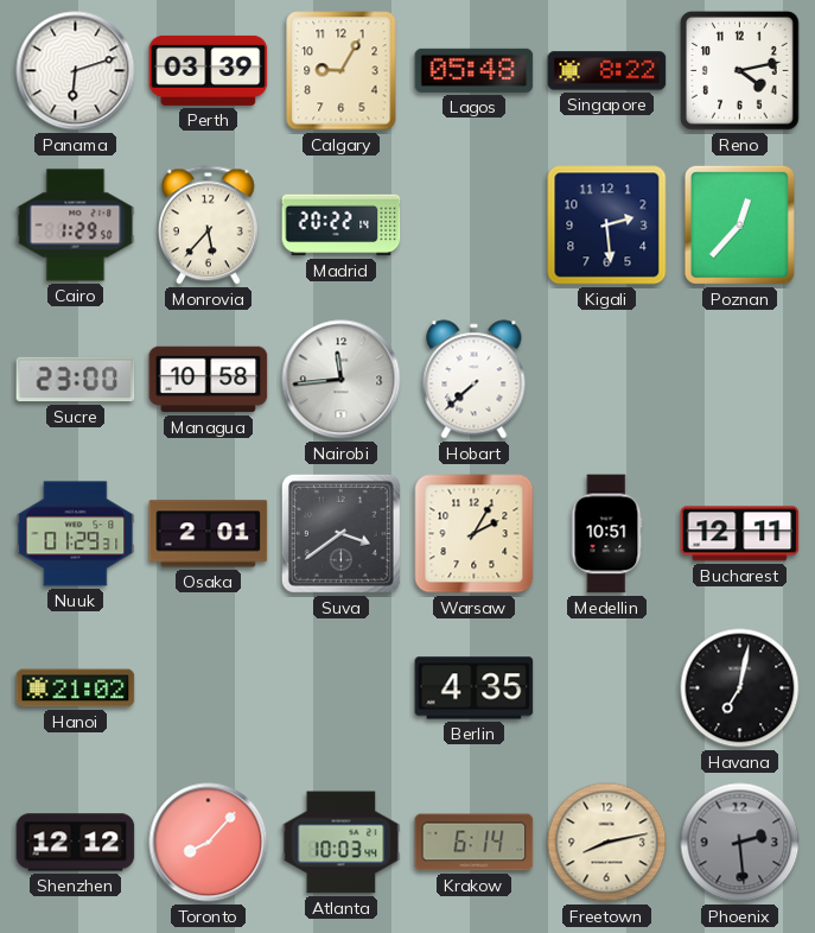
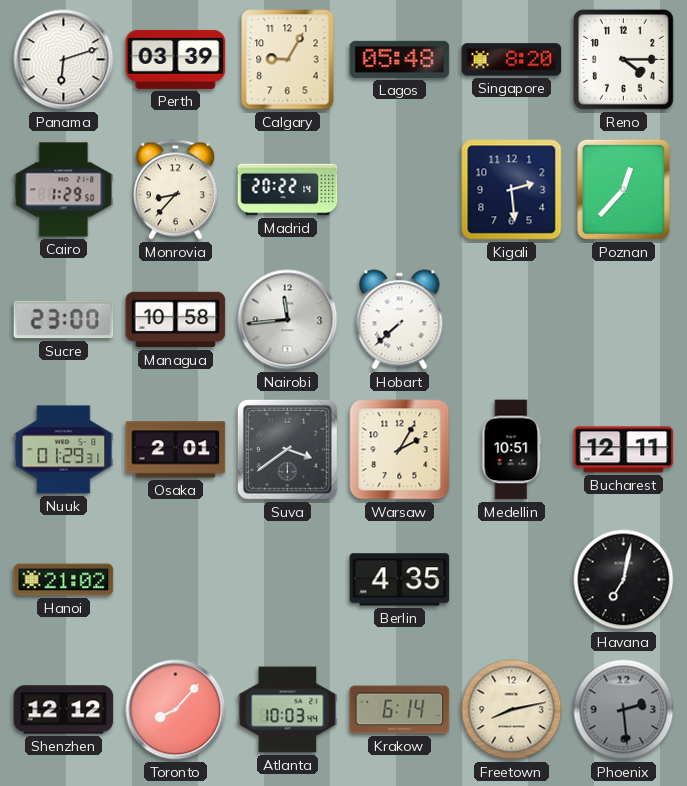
Singapore: 8:22 -> 8:20 (512, 60)
Reno: 4:13 -> 4:15 (624, 60)
Monrovia: 5:37 -> 8:37 (175, 190)
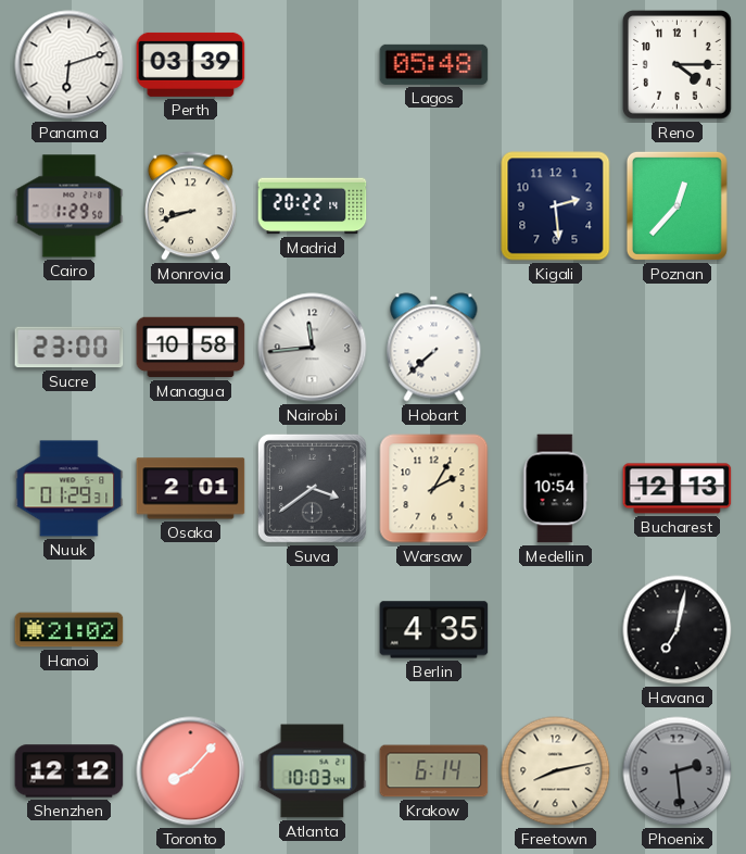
Calgary: 9:05 -> none (288, 60)
Singapore: 8:20 -> none (512, 60)
Monrovia: 8:37 -> 8:42 (190, 206)
Medellin: 10:51 -> 10:54 (555, 489)
Bucharest: 12:11 -> 12:13 (678, 489)
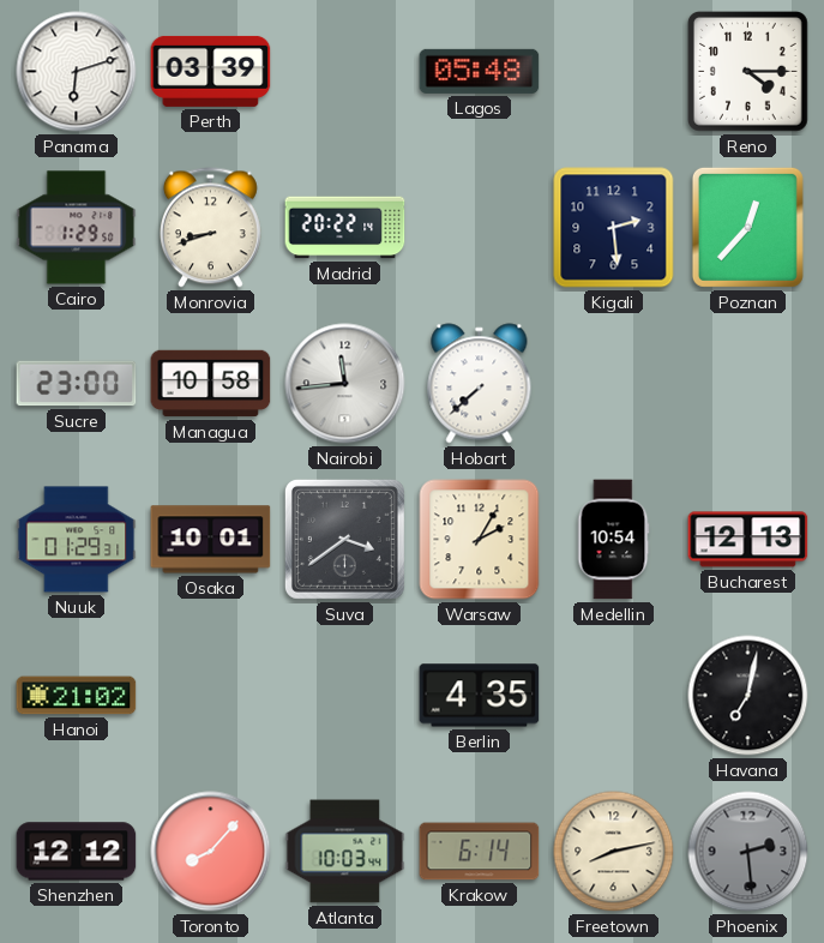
Osaka: 2:01 -> 10:01 (211, 540)
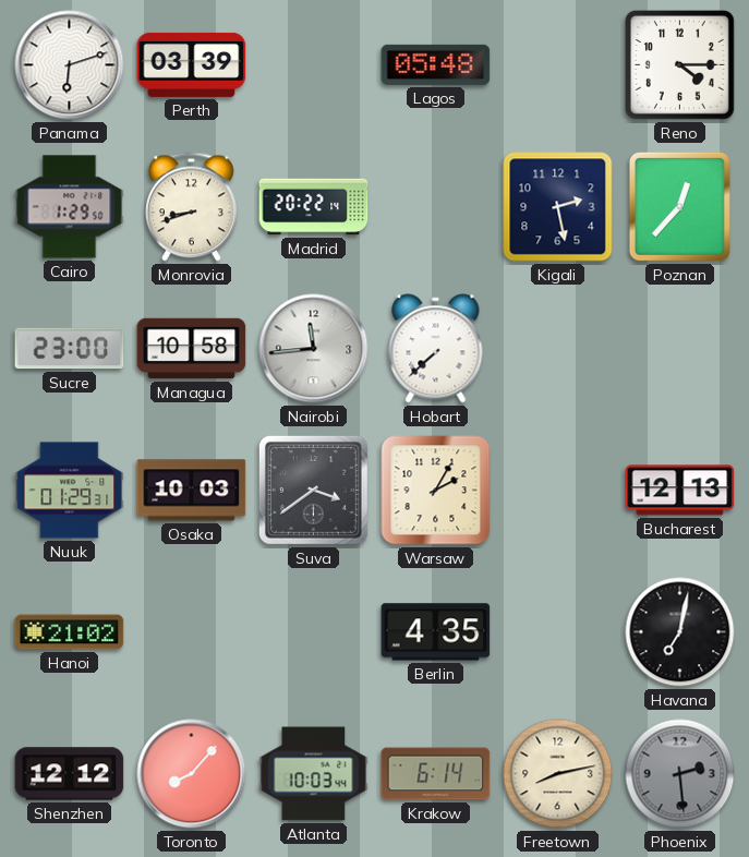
Kigali: 2:29 -> 2:28 (558, 207)
Osaka: 10:01 -> 10:03 (192, 491)
Medellin: 10:54 -> none (613, 540)
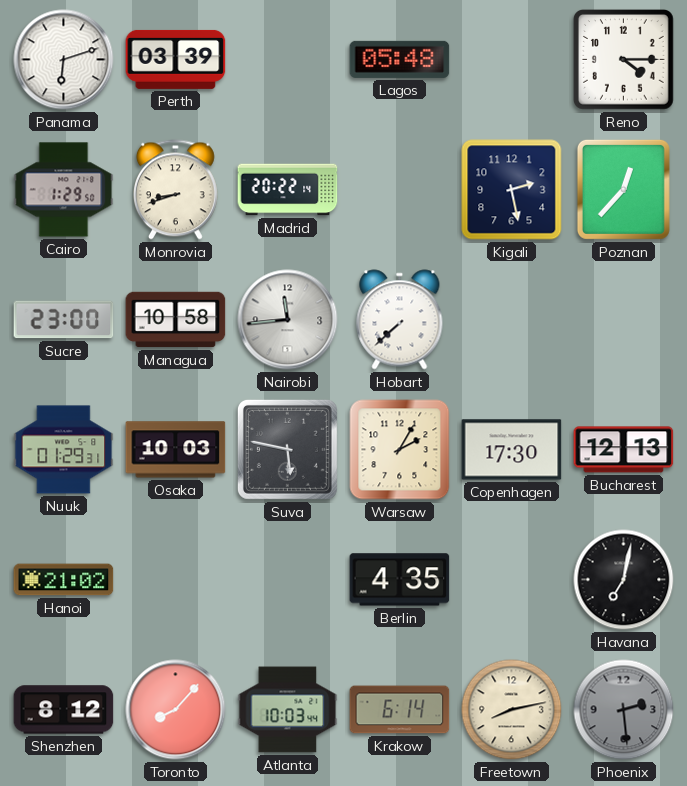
Suva: 3:39 -> 5:47 (287, 449)
Copenhagen: none -> 17:30 (512, 450)
Shenzhen: 12:12 -> 8:12 (64, 710)
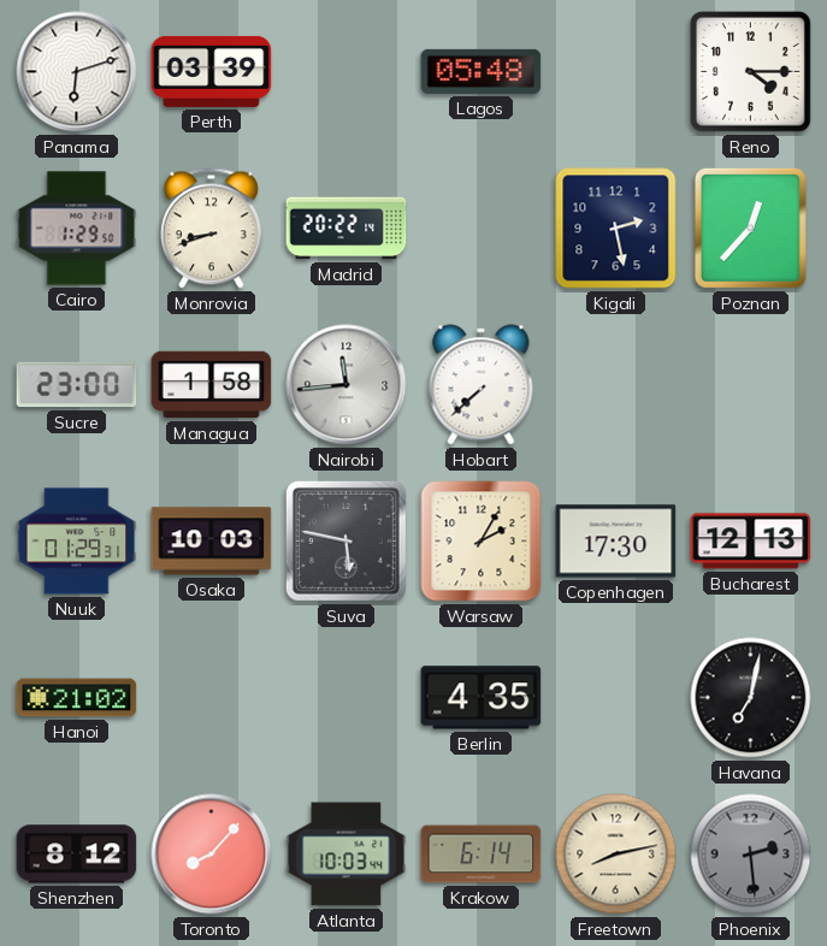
Managua: 10:58 -> 1:58 (212, 385)
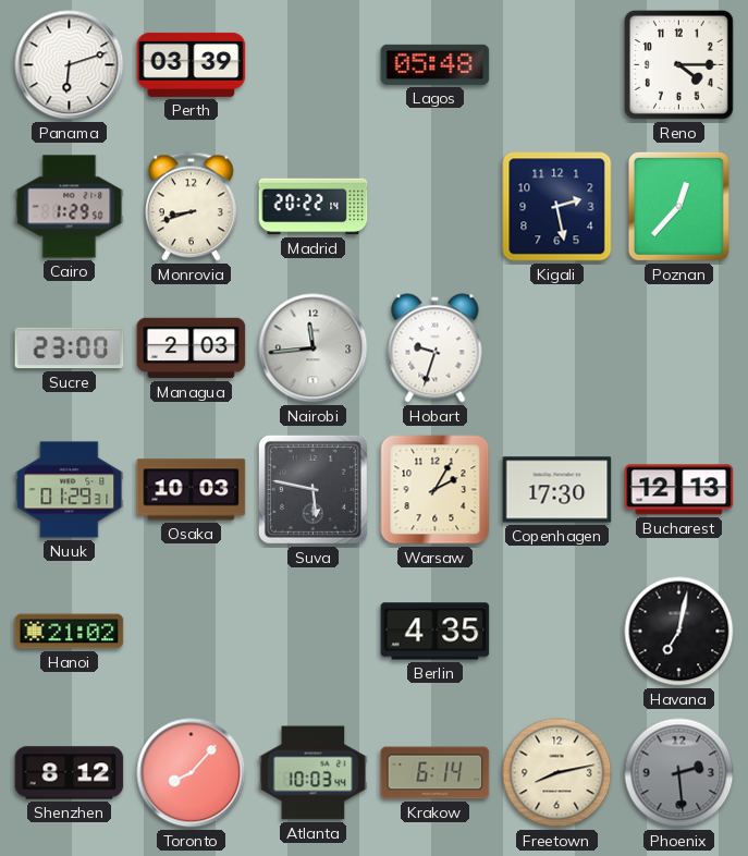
Managua: 1:58 -> 2:03 (192, 348)
Hobart: 7:38 -> 9:33 (436, 348)
